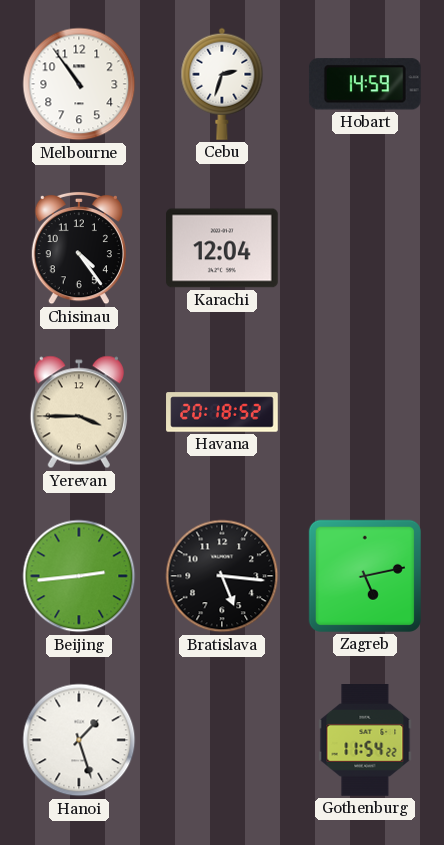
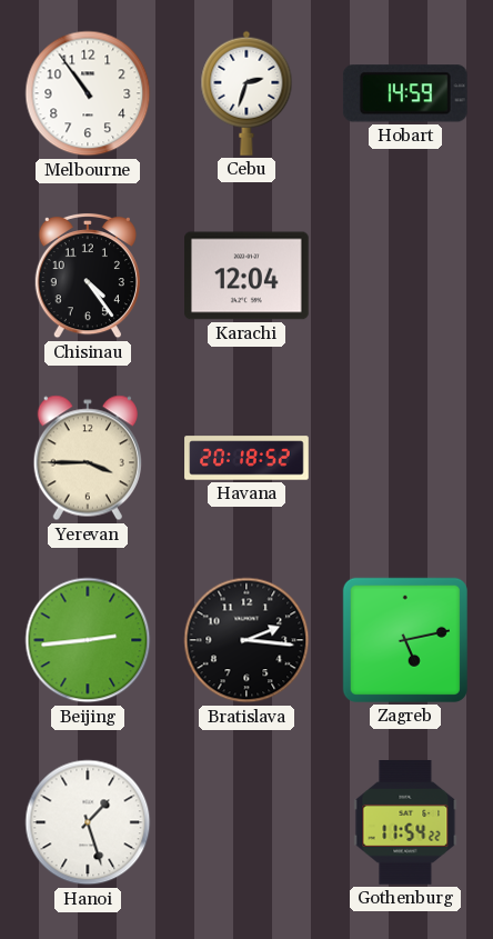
Bratislava: 5:16 -> 2:16 (247, 640)
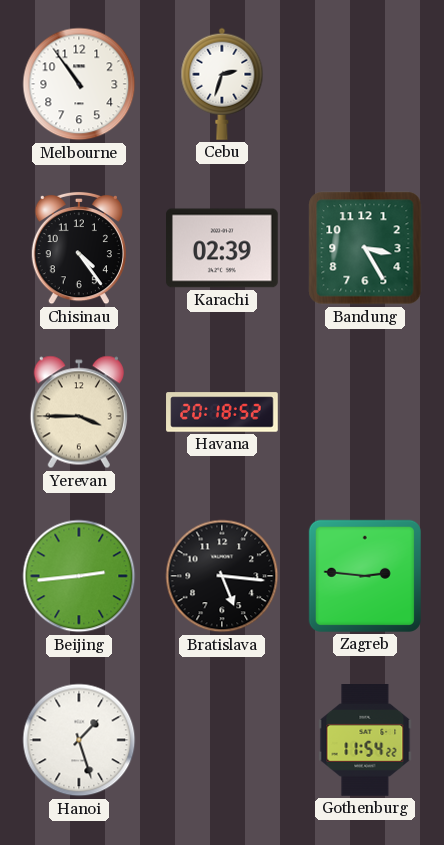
Hobart: 14:59 -> none (405, 93)
Karachi: 12:04 -> 02:39 (223, 248)
Bandung: none -> 3:25 (365, 248)
Bratislava: 2:16 -> 5:16 (222, 576)
Zagreb: 5:13 -> 2:46 (365, 576)
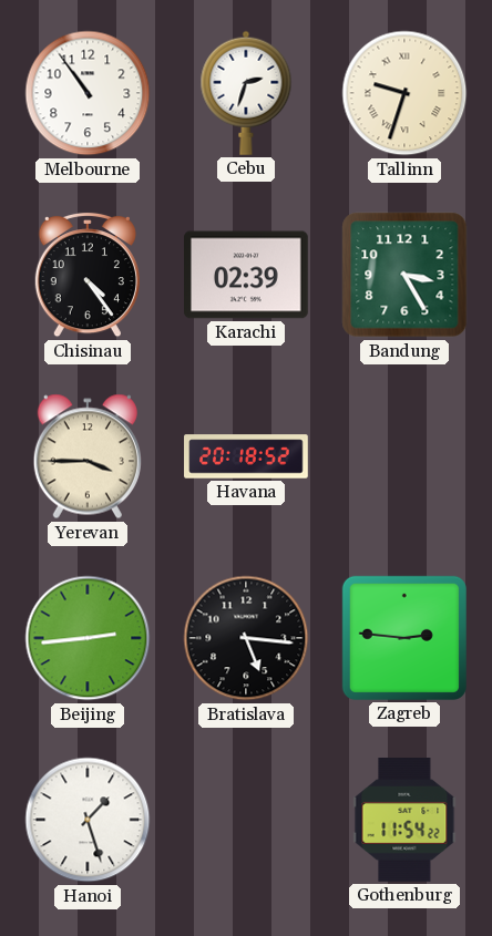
Tallinn: none -> 9:33 (404, 93)
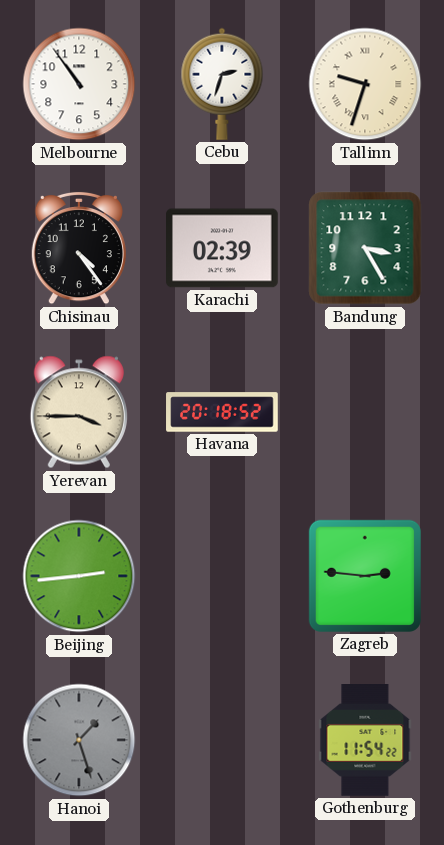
Bratislava: 5:16 -> none (246, 638)
Hanoi dial: white -> grey (79, 740)
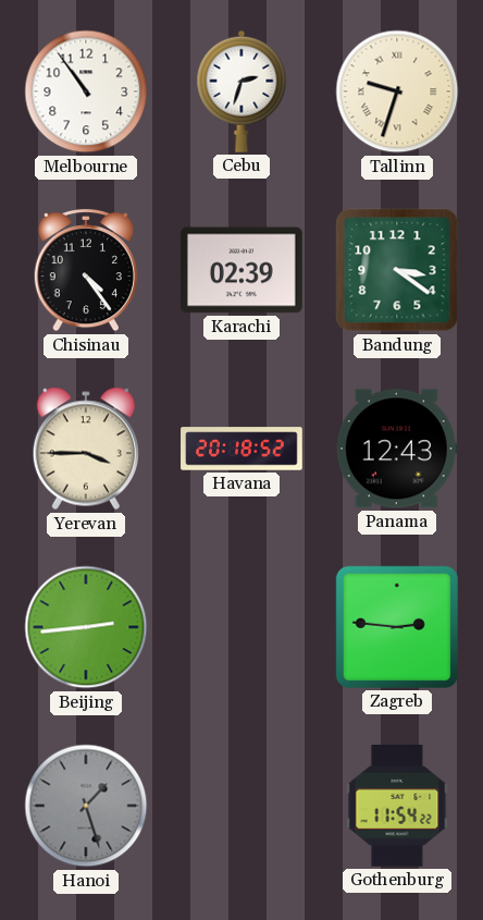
Bandung: 3:25 -> 3:21 (397, 270)
Panama: none -> 12:43 (397, 449)
